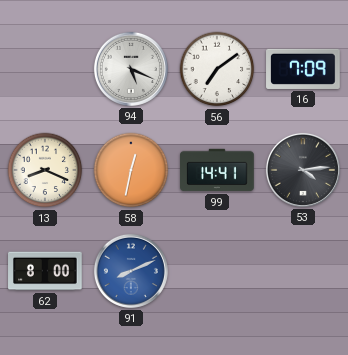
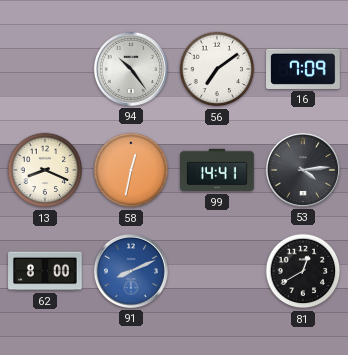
94: 5:19 -> 10:24 (131, 69)
81: none -> 12:40 (303, 271)
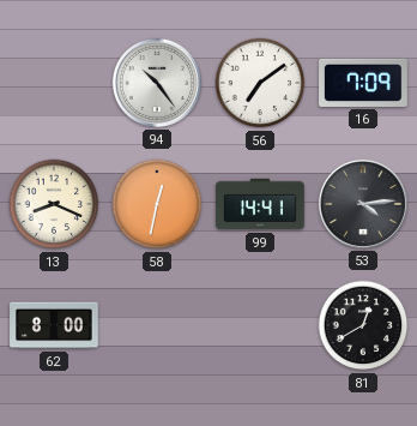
91: 8:11 -> none (131, 271)
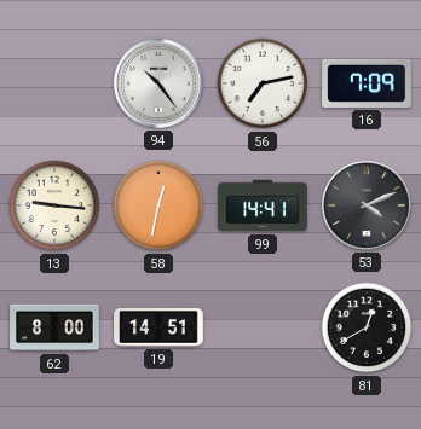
56: 7:09 -> 7:13 (263, 83)
13: 8:19 -> 9:16 (54, 205)
53: 4:14 -> 4:11 (367, 205)
19: none -> 14:51 (158, 327)
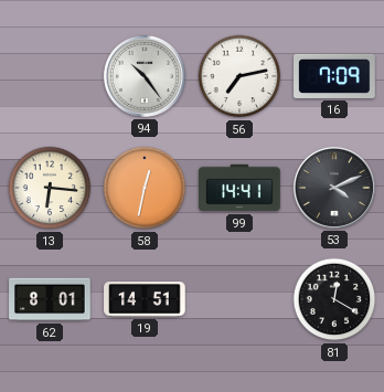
13: 9:16 -> 6:16 (50, 188)
62: 8:00 -> 8:01 (50, 299)
81: 12:40 -> 12:20 (334, 299)
